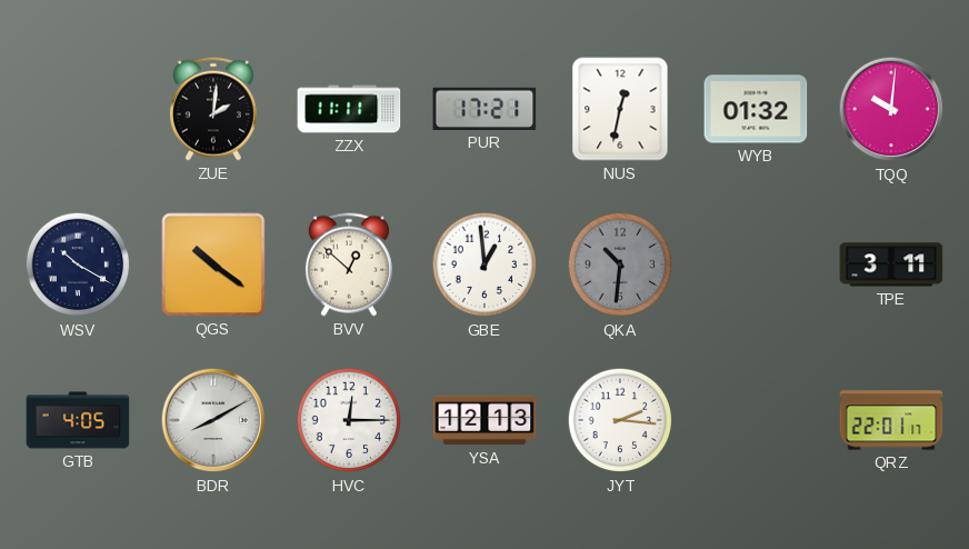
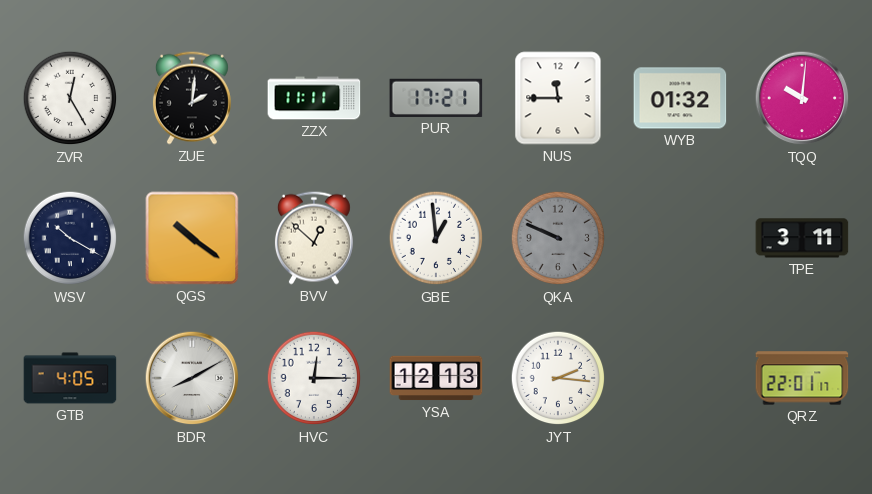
ZVR: none -> 12:25 (70, 98)
NUS: 12:32 -> 11:45 (558, 98)
QKA: 10:31 -> 9:49 (558, 238)
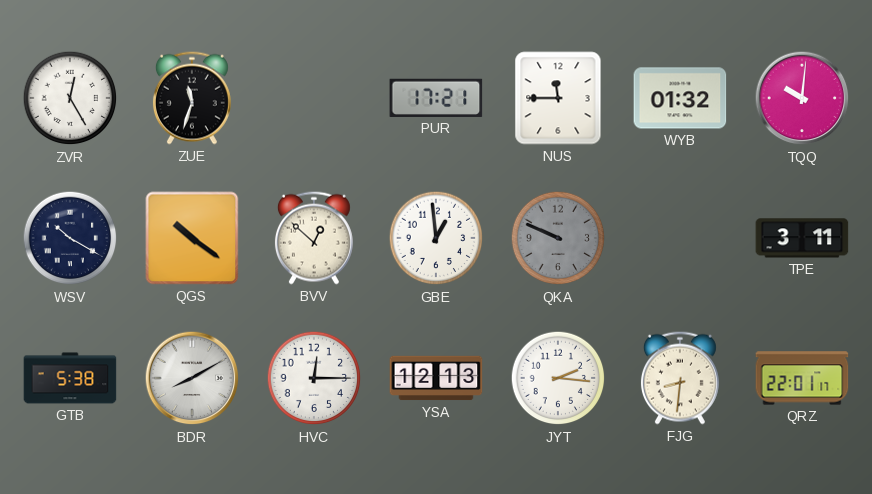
ZUE: 2:01 -> 11:33 (192, 98)
ZZX: 11:11 -> none (314, 98)
GTB: 4:05 -> 5:38 (70, 378)
FJG: none -> 8:31 (680, 378)
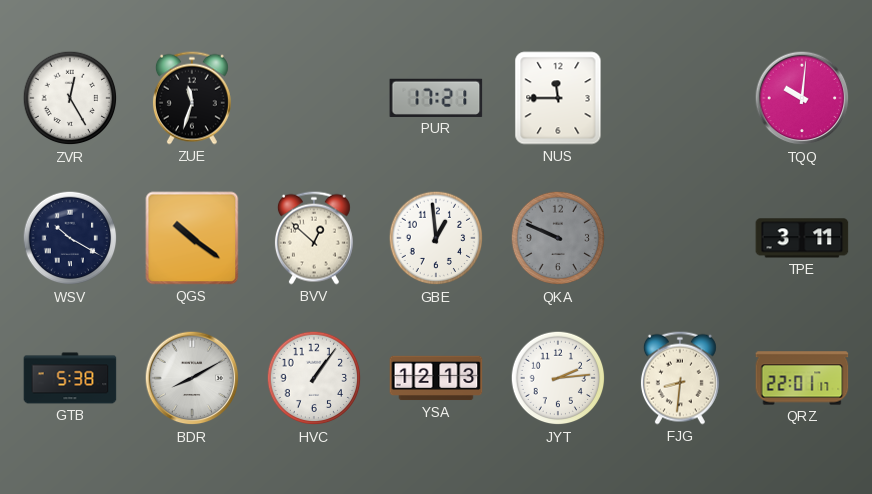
WYB: 01:32 -> none (680, 98)
HVC: 12:15 -> 1:06 (314, 378)
JYT: 2:16 -> 2:14 (558, 378)
